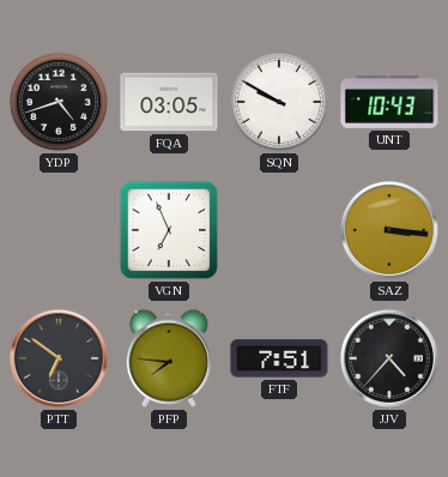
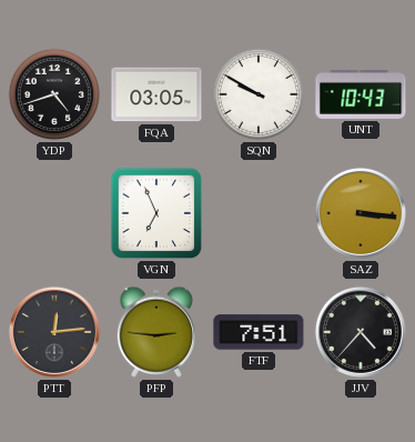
PTT: 6:51 -> 12:14 (54, 332)
PFP: 7:46 -> 2:46 (156, 332)
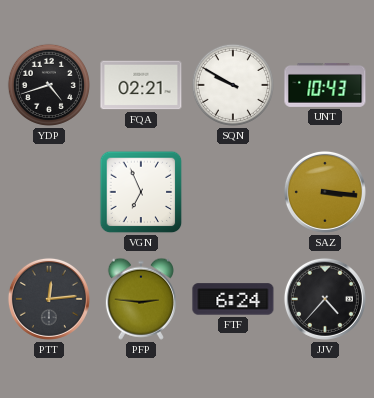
FQA: 03:05 -> 02:21 (141, 85)
FTF: 7:51 -> 6:24 (233, 299)
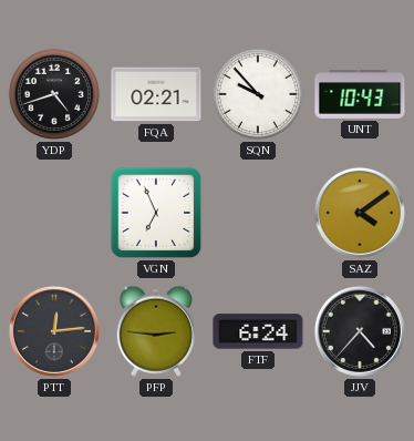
SQN: 9:50 -> 9:53 (258, 94)
SAZ: 3:16 -> 4:09 (360, 213)
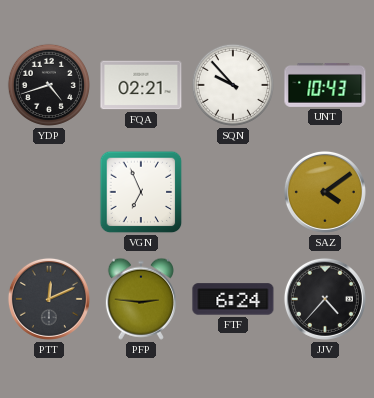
PTT: 12:14 -> 12:11 (49, 299)
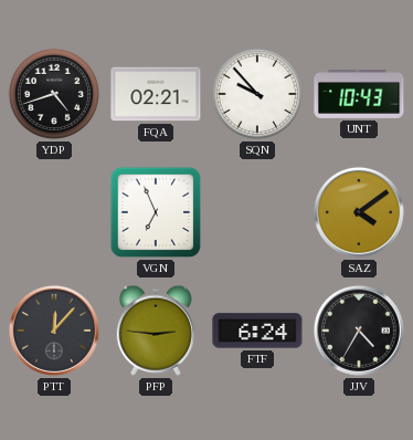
PTT: 12:11 -> 12:07 (54, 331)
JJV: 4:37 -> 4:35 (359, 331)
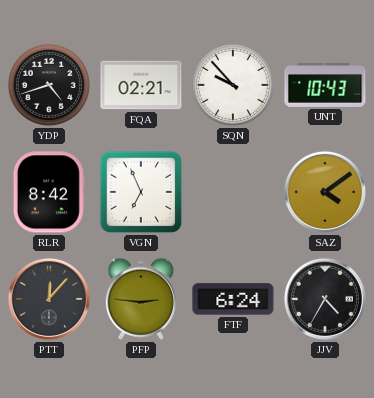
RLR: none -> 8:42 (49, 192)
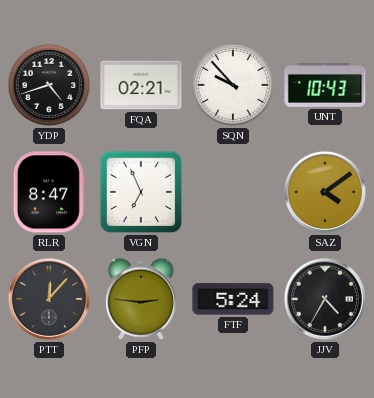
RLR: 8:42 -> 8:47 (49, 192)
FTF: 6:24 -> 5:24 (233, 299)
